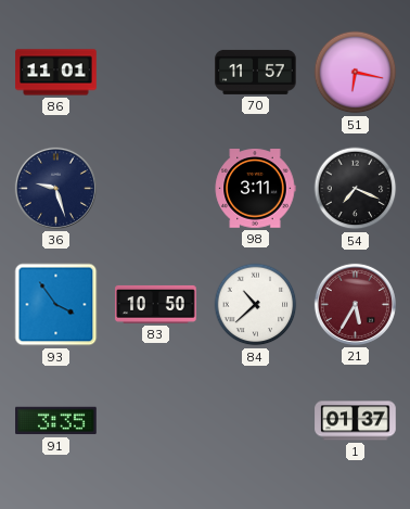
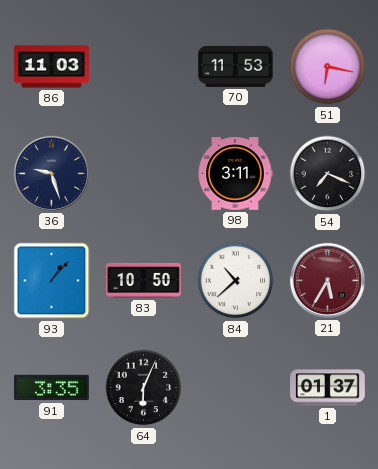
86: 11:01 -> 11:03 (52, 67)
70: 11:57 -> 11:53 (236, 66)
93: 3:54 -> 1:07 (52, 281)
64: none -> 6:04 (144, 388)
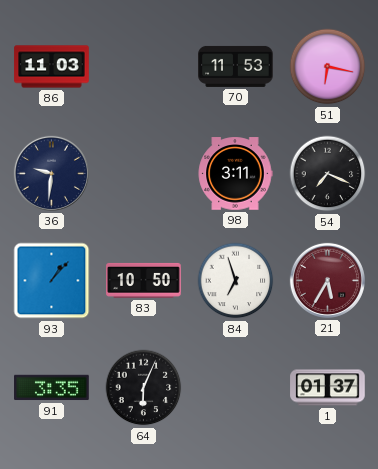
36: 9:27 -> 9:31 (51, 173)
84: 10:38 -> 6:57 (236, 281)
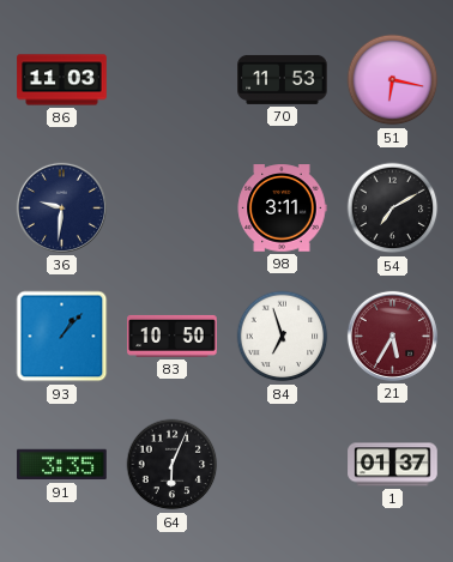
54: 7:19 -> 7:10 (393, 209)
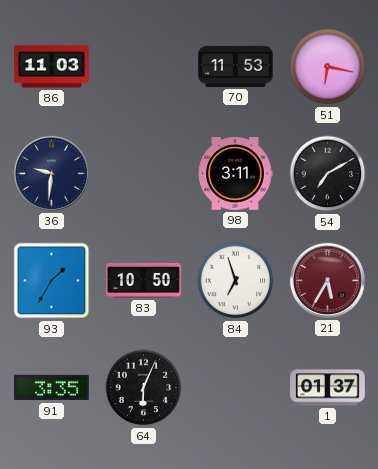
93: 1:07 -> 1:35 (52, 281)
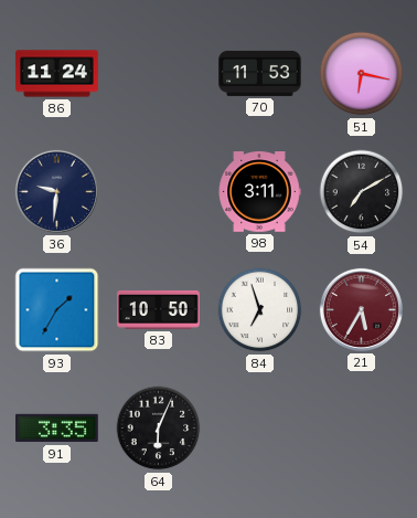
86: 11:03 -> 11:24 (57, 74)
1: 01:37 -> none (328, 388)
